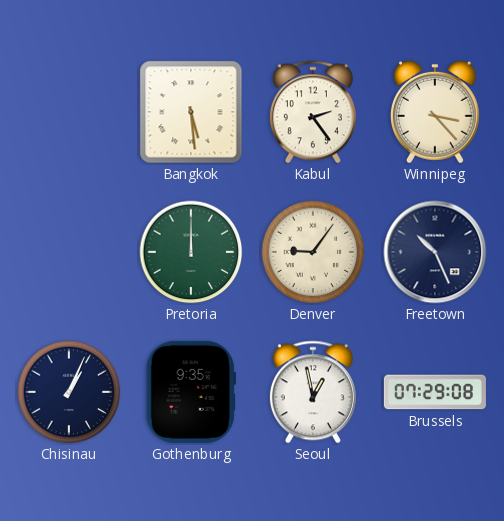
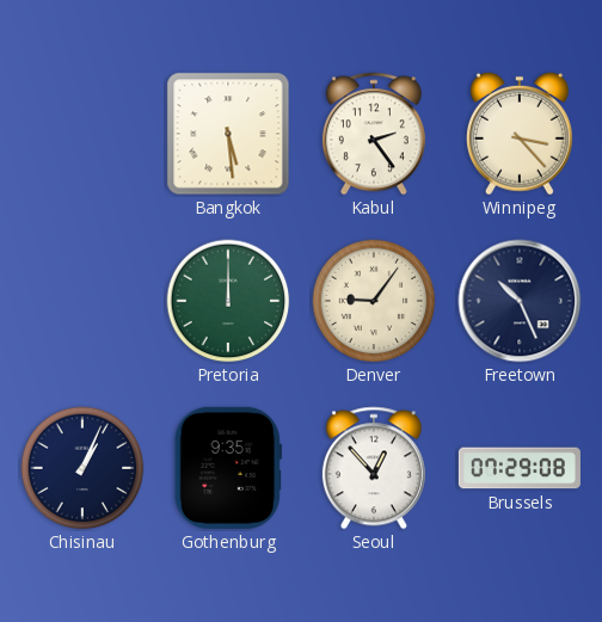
Seoul: 12:58 -> 12:53 (374, 468)
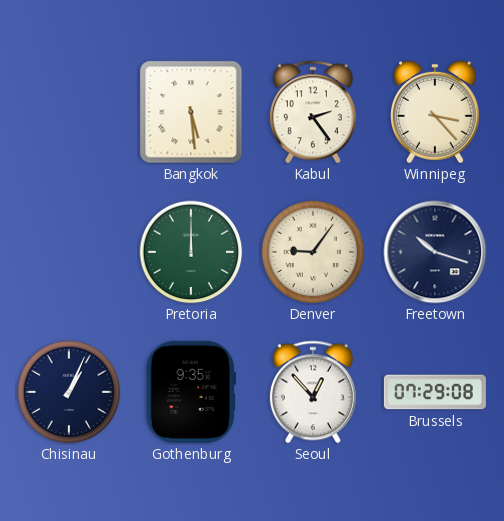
Freetown: 10:26 -> 10:18 (435, 252)
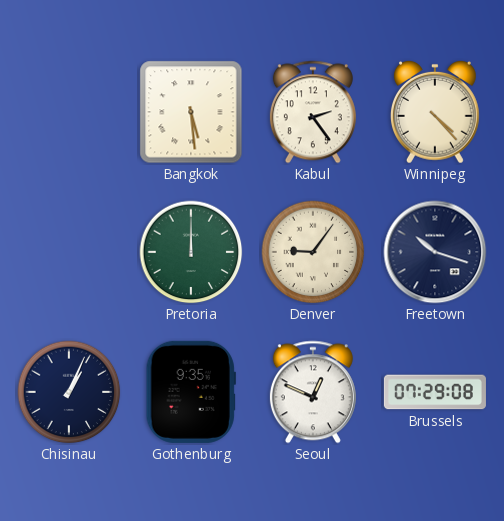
Winnipeg: 3:23 -> 4:23 (435, 112)
Seoul: 12:53 -> 12:49 (313, 392)
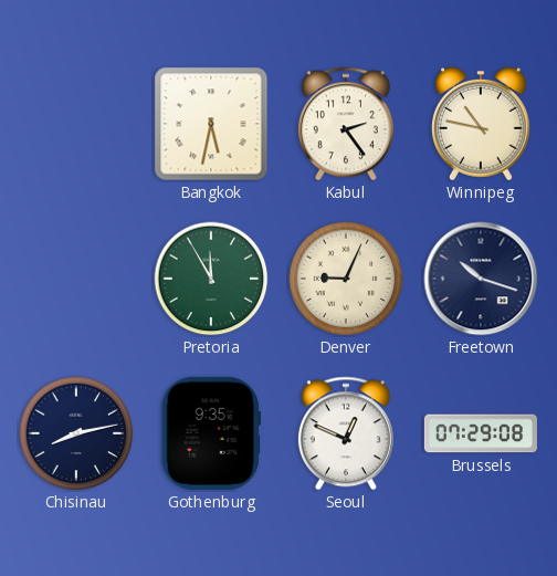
Bangkok: 5:29 -> 5:32 (211, 124)
Winnipeg: 4:23 -> 10:47 (481, 124)
Pretoria: 12:00 -> 11:55 (211, 279)
Denver: 9:06 -> 9:04 (346, 279)
Chisinau: 1:04 -> 8:13 (76, 433)
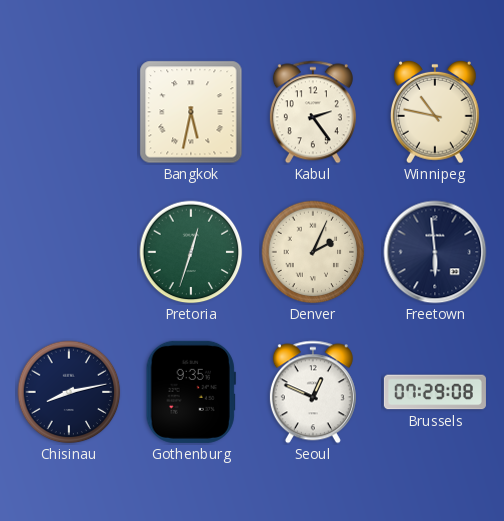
Pretoria: 11:55 -> 12:33 (191, 252)
Denver: 9:04 -> 2:04 (313, 252)
Freetown: 10:18 -> 5:59 (435, 252)
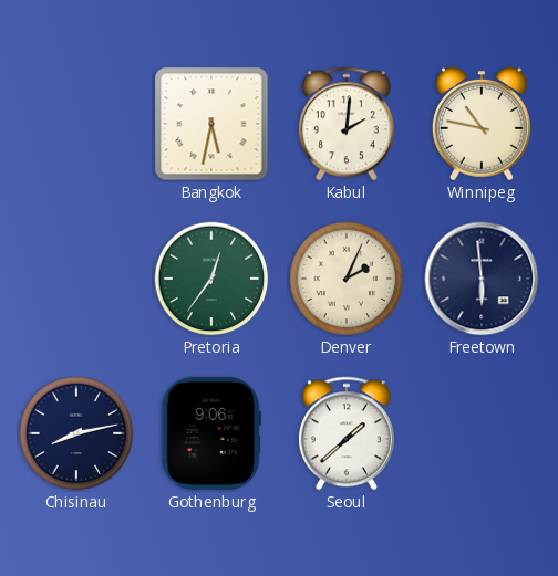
Kabul: 2:24 -> 2:01 (347, 124)
Pretoria: 12:33 -> 12:36 (211, 279)
Gothenburg: 9:35 -> 9:06 (211, 433)
Seoul: 12:49 -> 1:38 (347, 433)
Brussels: 07:29 -> none (435, 392)
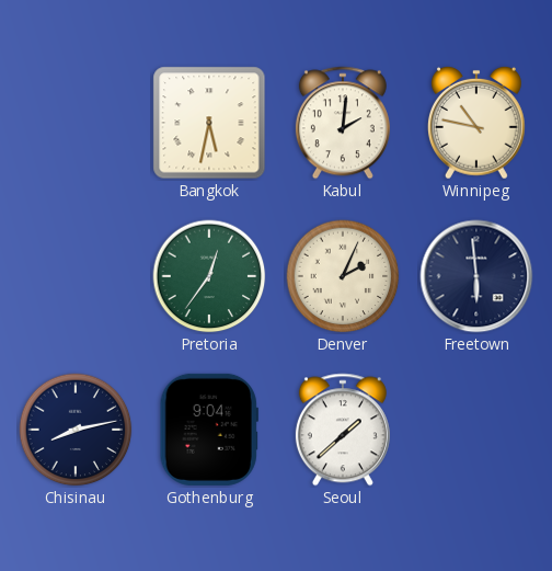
Gothenburg: 9:06 -> 9:04 (209, 430)
